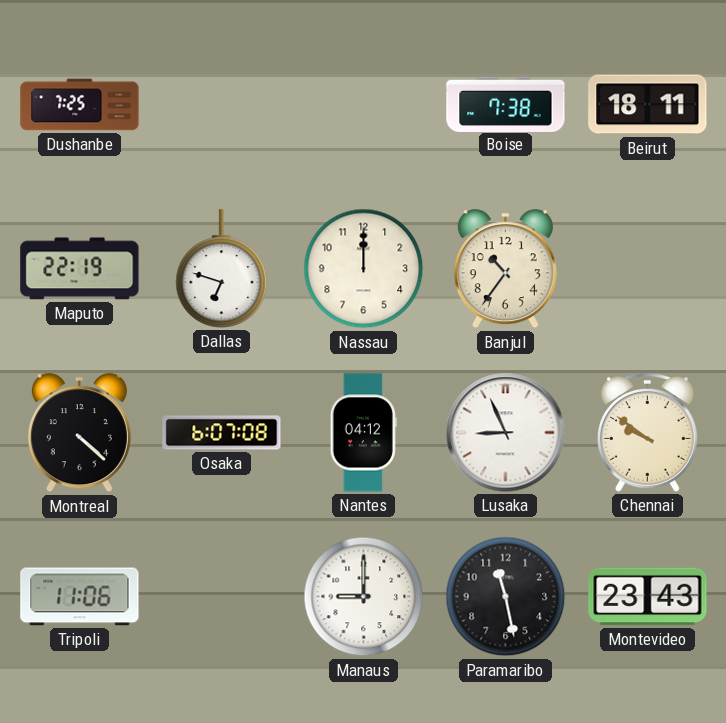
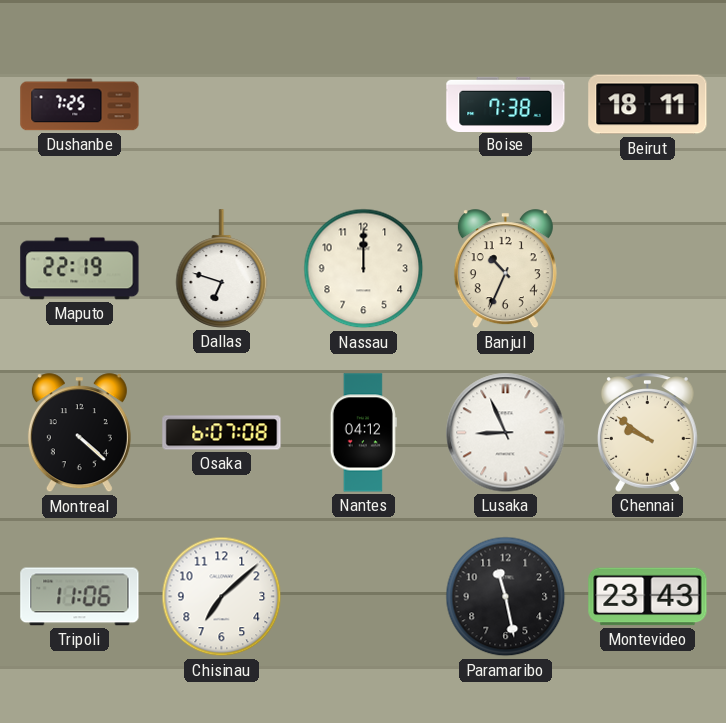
Banjul: 10:36 -> 10:34 (505, 269)
Chisinau: none -> 7:08 (222, 597)
Manaus: 9:00 -> none (364, 597)
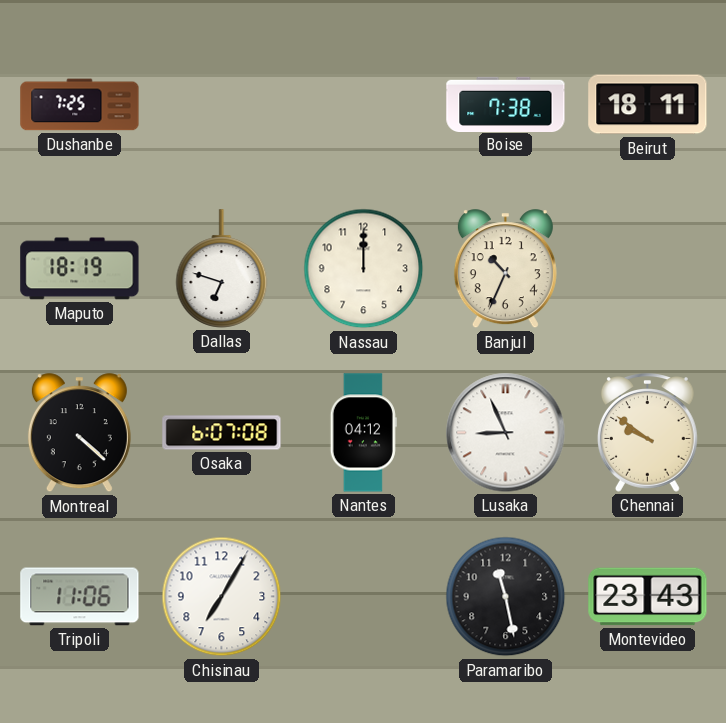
Maputo: 22:19 -> 18:19 (80, 269)
Chisinau: 7:08 -> 7:05 (222, 597)
